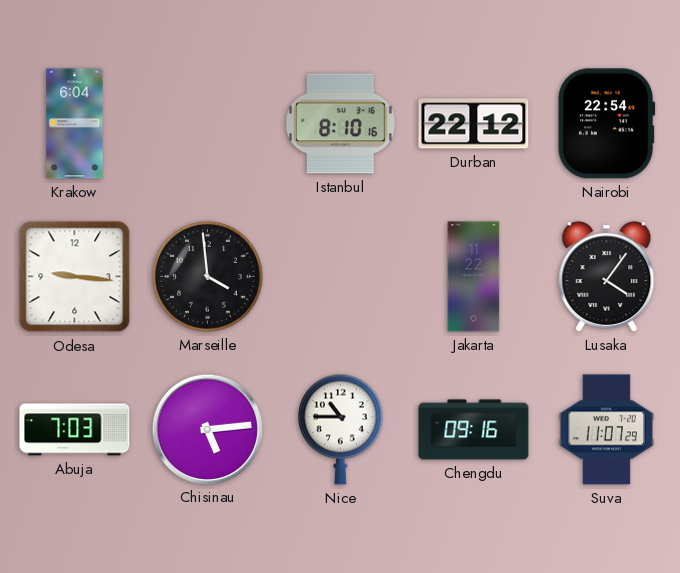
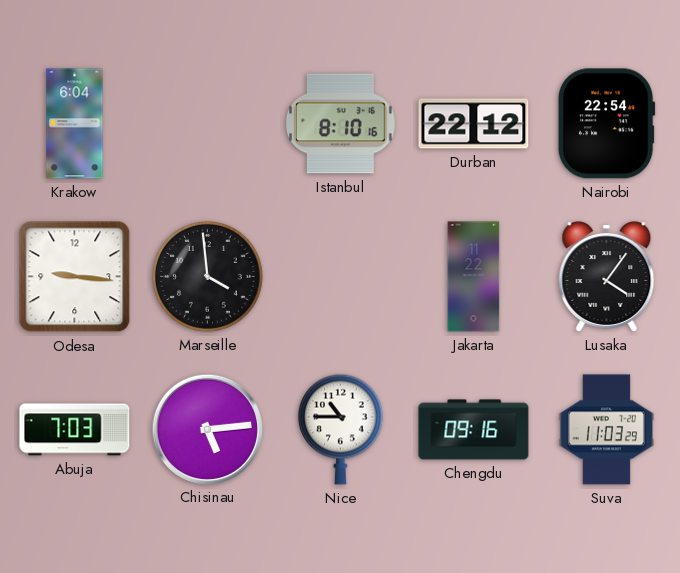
Suva: 11:07 -> 11:03 (606, 430)
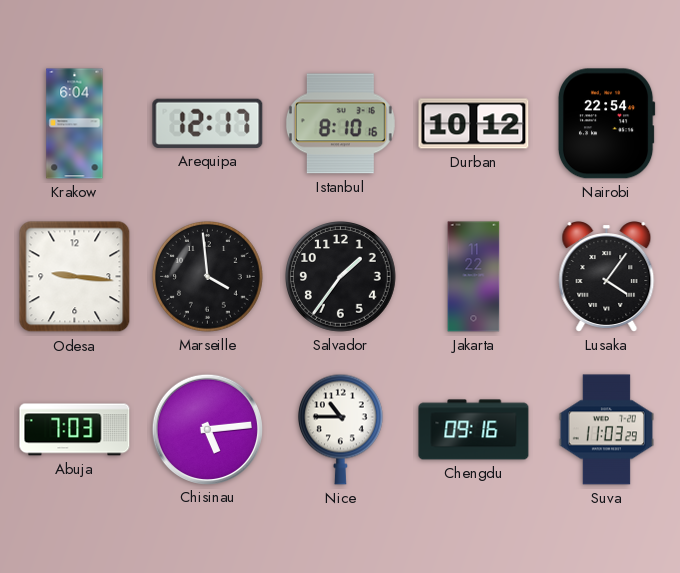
Arequipa: none -> 12:17 (208, 123)
Durban: 22:12 -> 10:12 (474, 124)
Salvador: none -> 1:36 (341, 277)
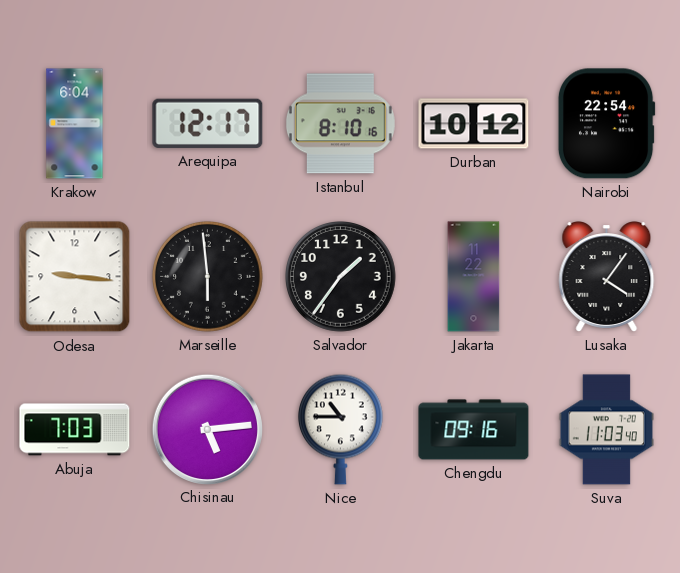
Marseille: 3:59 -> 5:59 (208, 277)
Suva: 11:03:29 -> 11:03:40 (606, 430)
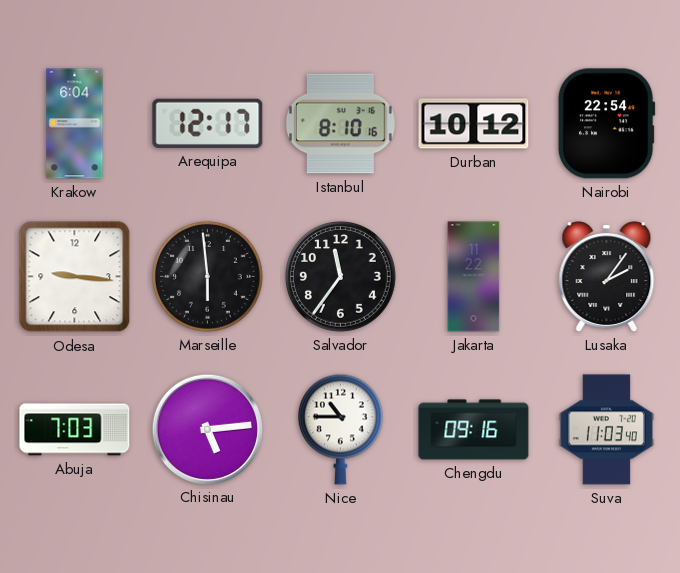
Salvador: 1:36 -> 11:36 (341, 277)
Lusaka: 4:06 -> 2:06 (607, 277)
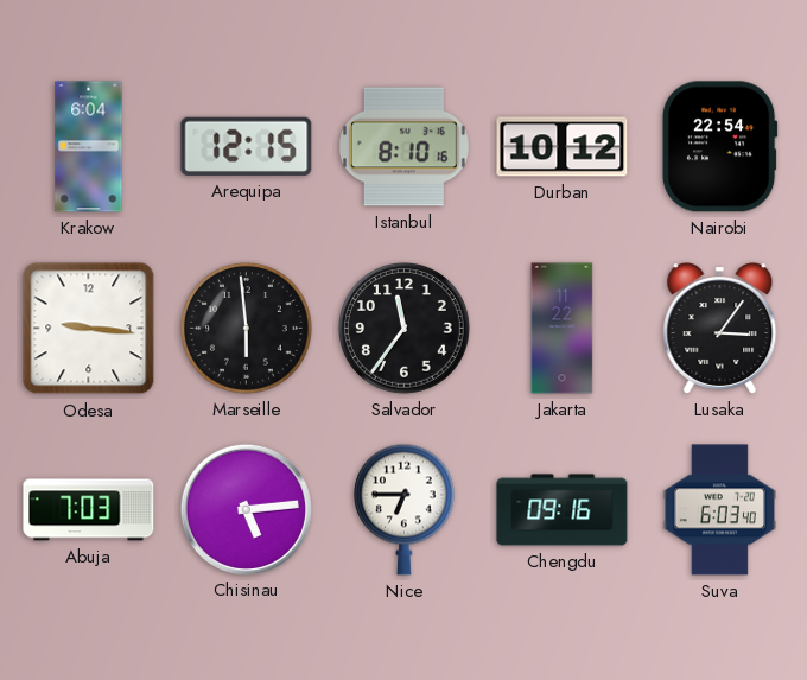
Arequipa: 12:17 -> 12:15 (247, 146)
Lusaka: 2:06 -> 3:06 (720, 329)
Nice: 10:45 -> 6:45 (403, 509)
Suva: 11:03 -> 6:03 (719, 510)
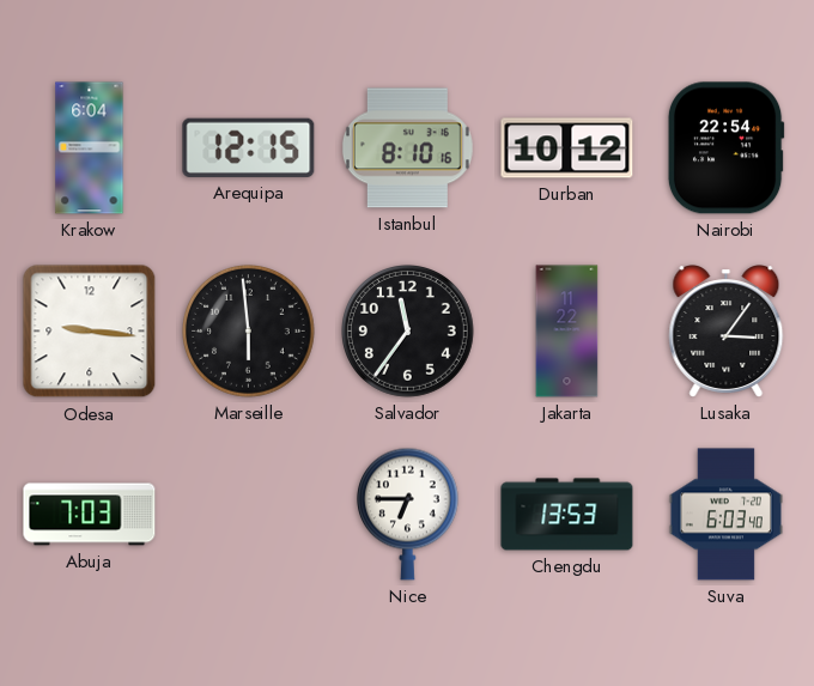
Chisinau: 5:14 -> none (246, 509)
Chengdu: 09:16 -> 13:53 (567, 515)
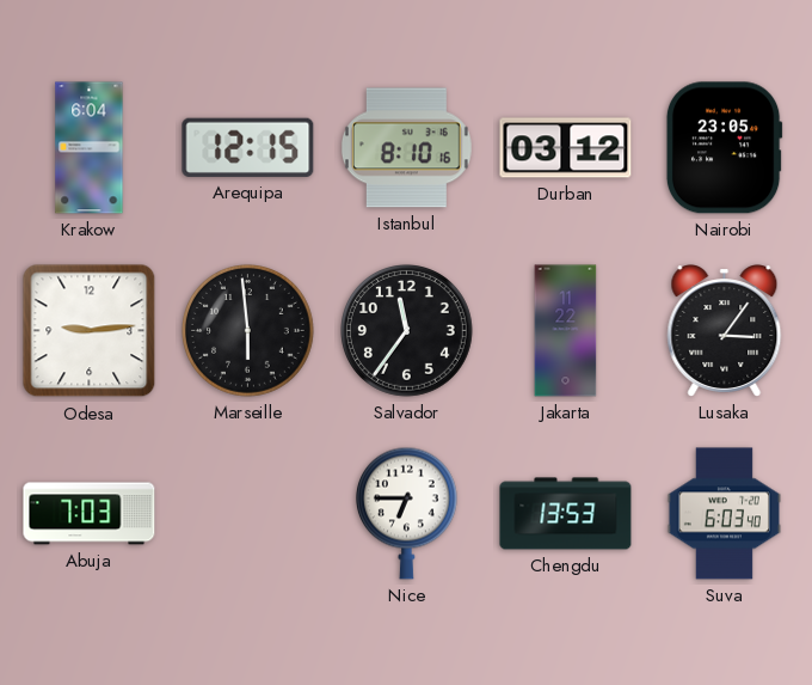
Durban: 10:12 -> 03:12 (566, 148)
Nairobi: 22:54 -> 23:05 (724, 148)
Odesa: 9:16 -> 9:14 (90, 331)
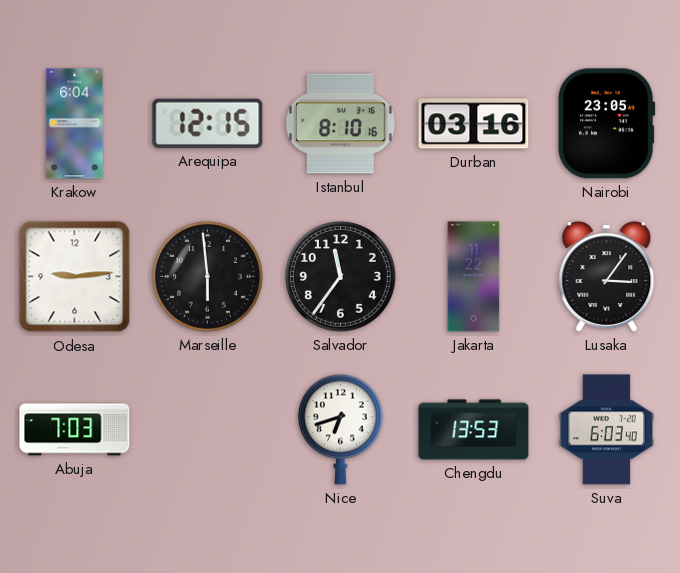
Durban: 03:12 -> 03:16 (474, 124)
Nice: 6:45 -> 6:42 (340, 429)
